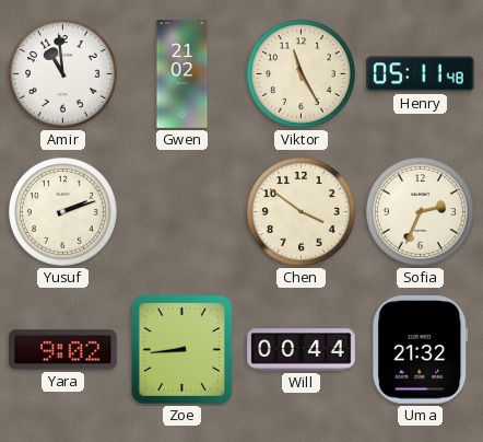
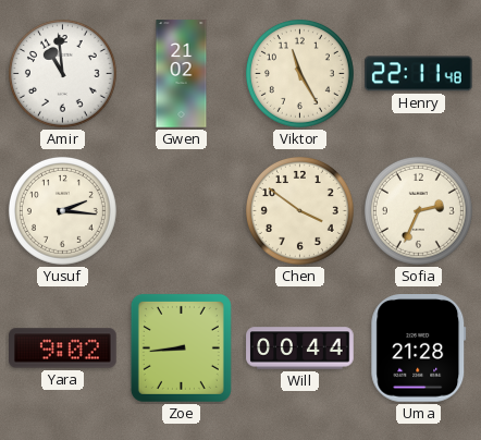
Henry: 05:11 -> 22:11 (419, 74)
Yusuf: 2:12 -> 2:16 (62, 210)
Uma: 21:32 -> 21:28 (419, 349)
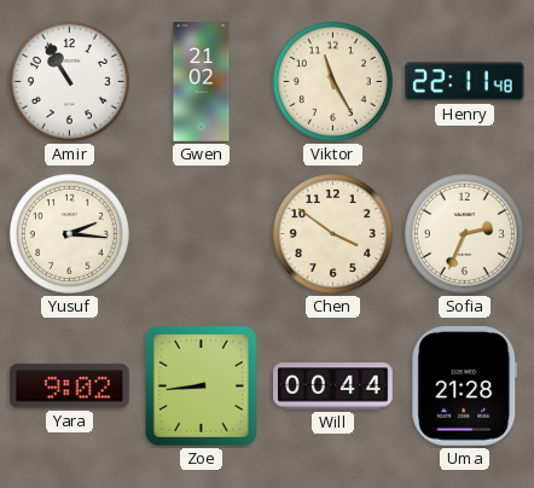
Amir: 10:59 -> 10:55 (69, 81)
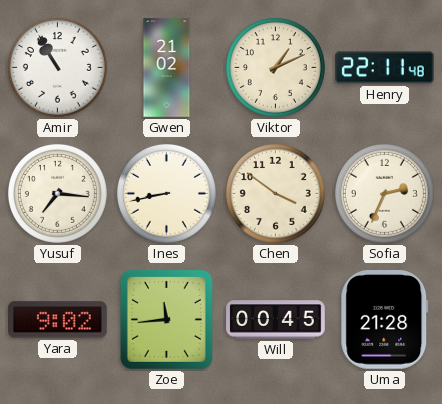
Viktor: 11:25 -> 1:11 (275, 67)
Yusuf: 2:16 -> 7:16 (57, 193)
Ines: none -> 8:43 (166, 193)
Zoe: 8:44 -> 11:44 (166, 319)
Will: 00:44 -> 00:45 (276, 320)
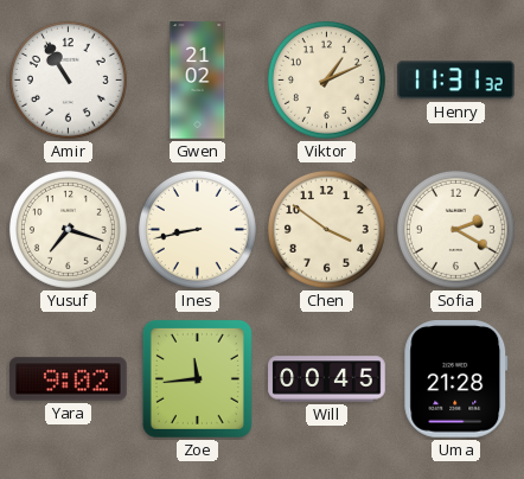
Henry: 22:11 -> 11:31 (456, 81)
Yusuf: 7:16 -> 7:18 (68, 229)
Sofia: 2:34 -> 2:20 (455, 229)
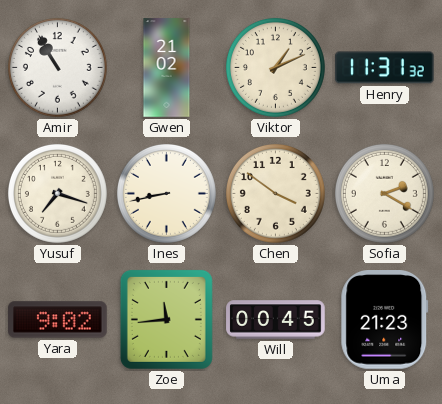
Uma: 21:28 -> 21:23 (385, 320)
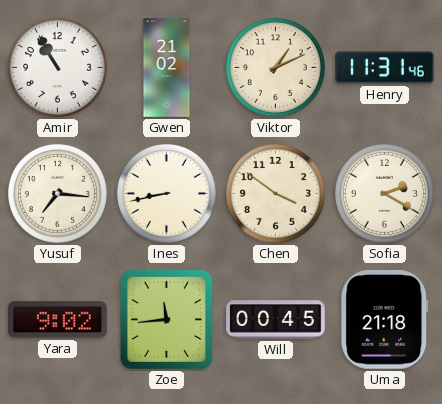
Henry: 11:31:32 -> 11:31:46 (385, 68)
Yusuf: 7:18 -> 7:16 (57, 193)
Uma: 21:23 -> 21:18 (385, 320)
